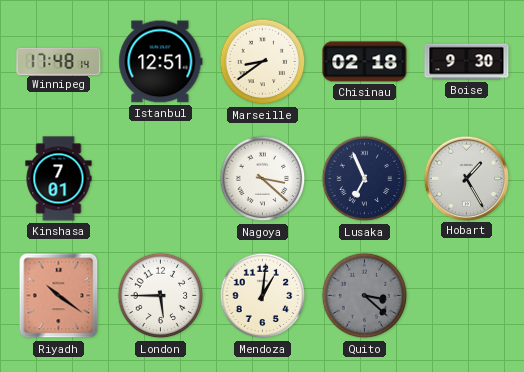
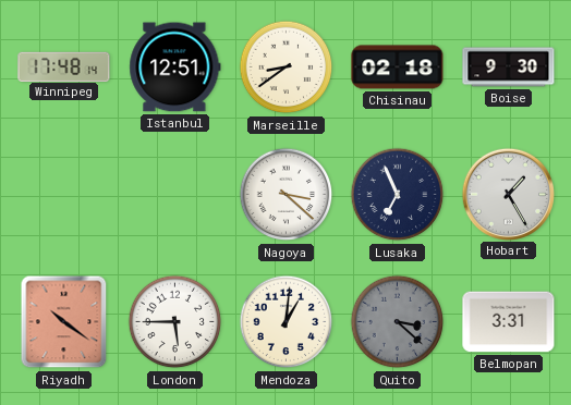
Kinshasa: 7:01 -> none (59, 179)
Belmopan: none -> 3:31 (509, 322)
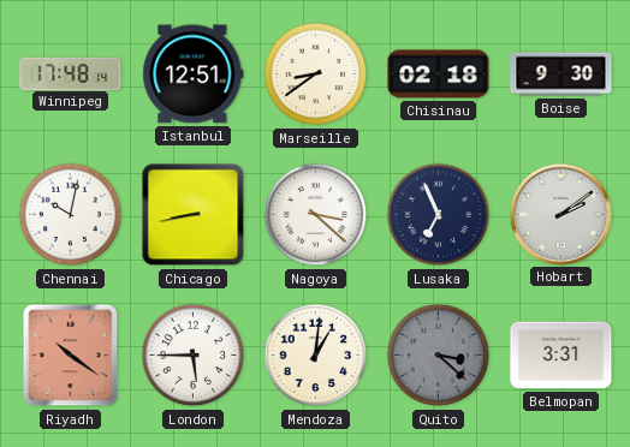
Chennai: none -> 10:02 (71, 215)
Chicago: none -> 8:43 (194, 215)
Hobart: 1:25 -> 2:09 (560, 214)
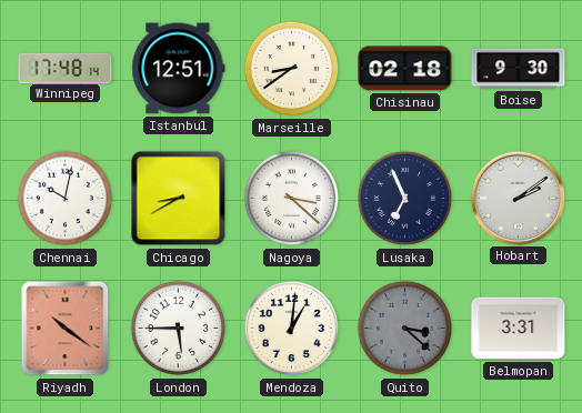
Chicago: 8:43 -> 8:40 (179, 199)
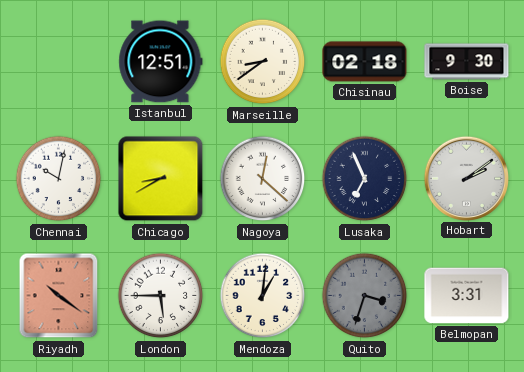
Winnipeg: 17:48 -> none (66, 68)
Nagoya: 3:22 -> 12:22 (263, 179)
Quito: 3:22 -> 3:33 (365, 296)
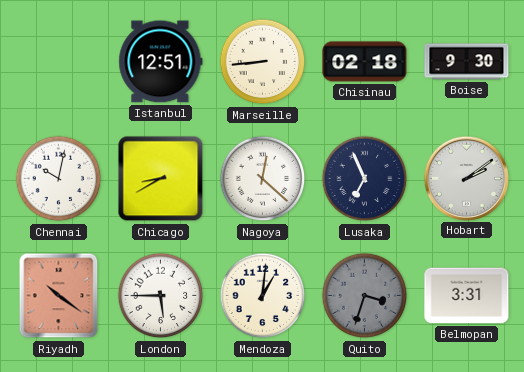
Marseille: 8:39 -> 8:44 (263, 62)
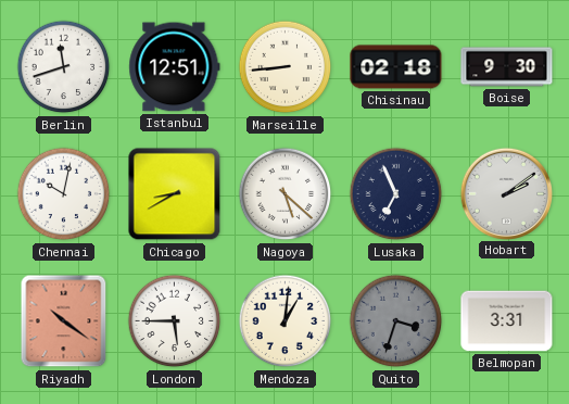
Berlin: none -> 11:42 (64, 67)
Nagoya: 12:22 -> 5:22 (286, 194)
